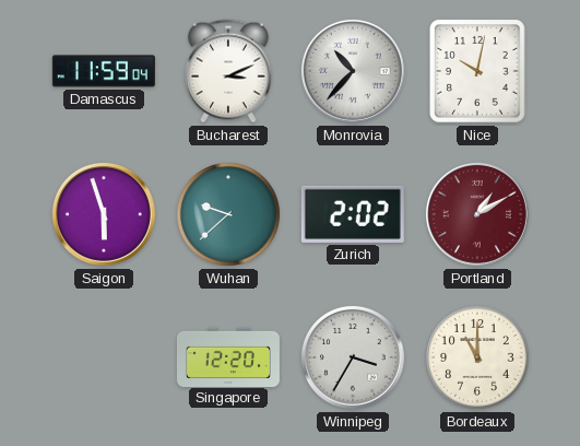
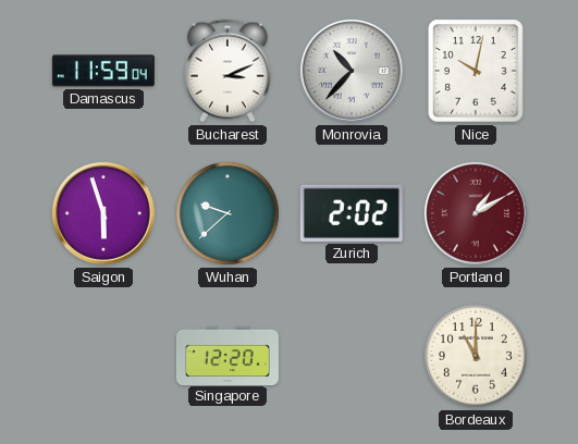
Winnipeg: 3:35 -> none (353, 357)
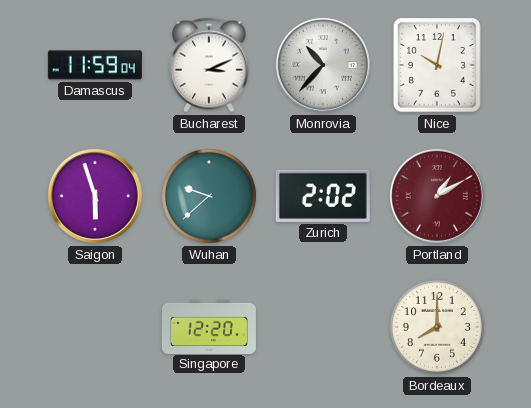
Bordeaux: 11:00 -> 8:00 (438, 328)
